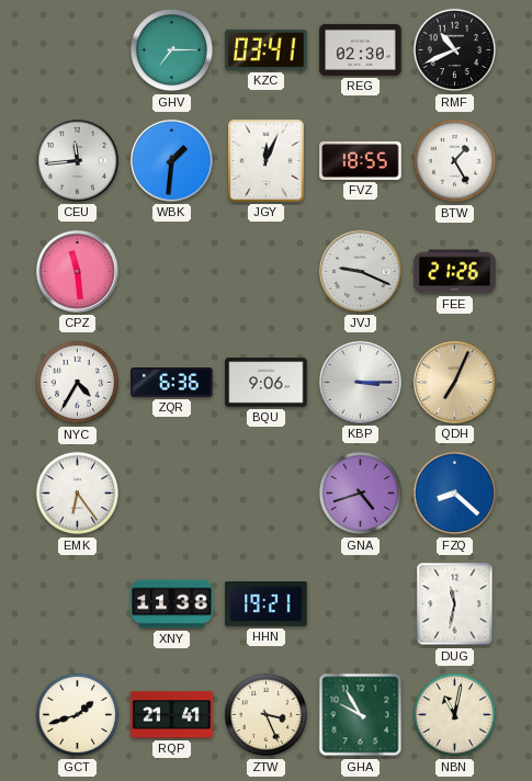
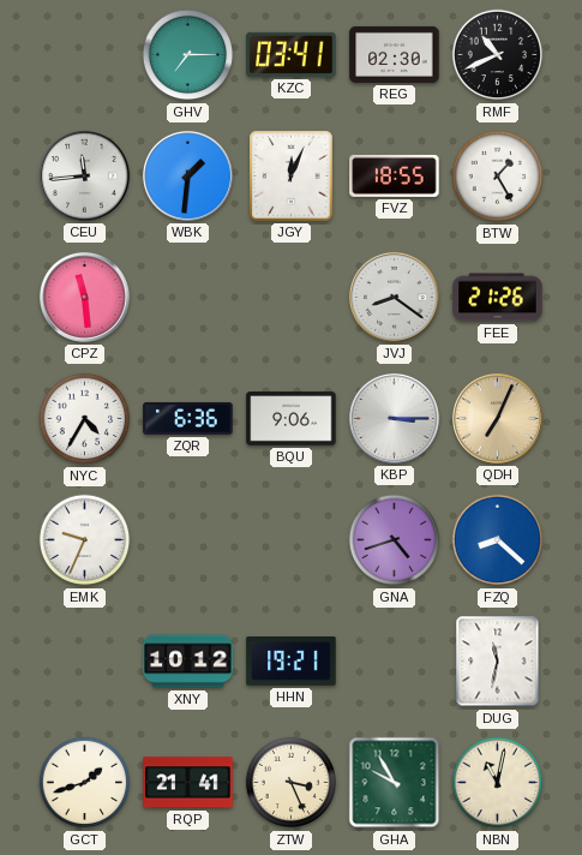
JVJ: 9:19 -> 8:21 (394, 297)
EMK: 6:24 -> 9:34 (85, 540)
XNY: 11:38 -> 10:12 (188, 662)
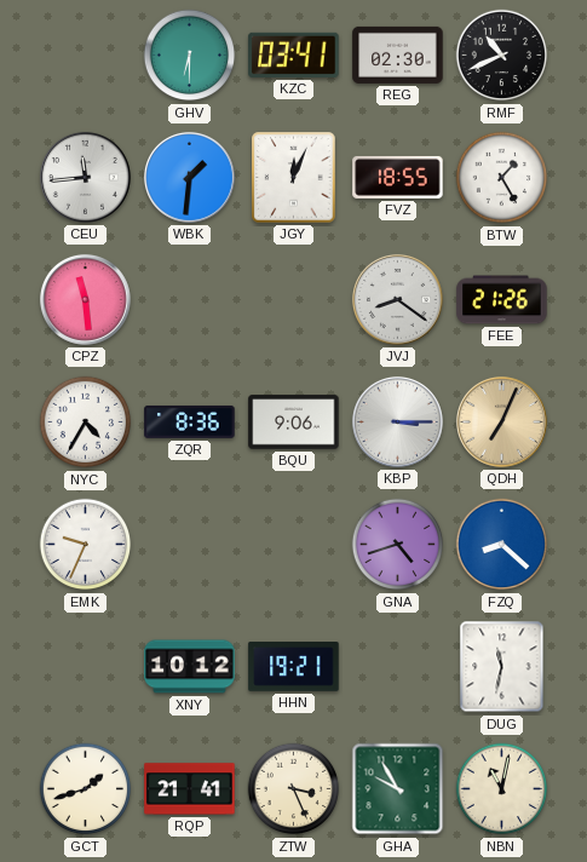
GHV: 7:15 -> 6:30 (190, 56)
ZQR: 6:36 -> 8:36 (190, 421)
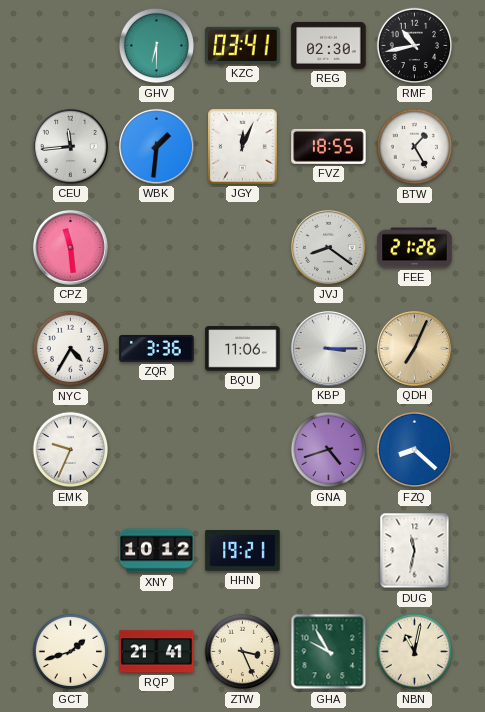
RMF: 10:41 -> 10:43 (415, 46)
ZQR: 8:36 -> 3:36 (157, 348)
BQU: 9:06 -> 11:06 (243, 349)
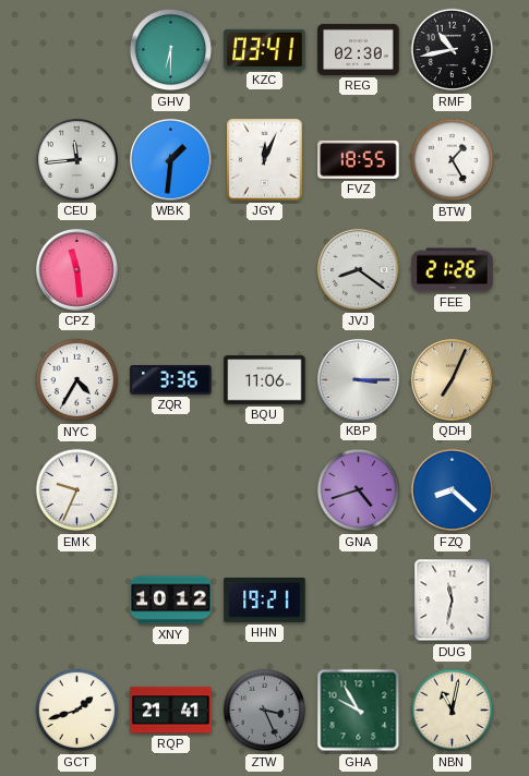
ZTW dial: cream -> grey (265, 711)
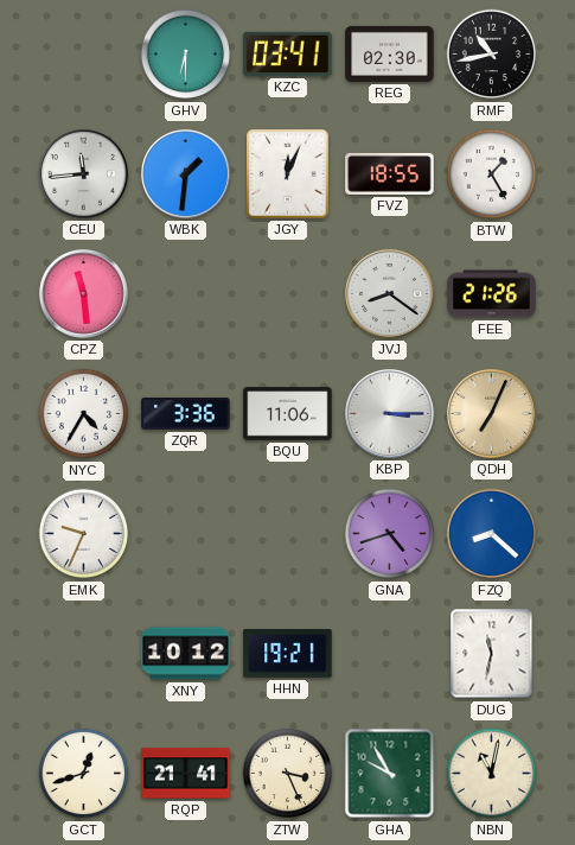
GCT: 1:42 -> 12:42 (84, 774)
ZTW dial: grey -> cream (288, 774)
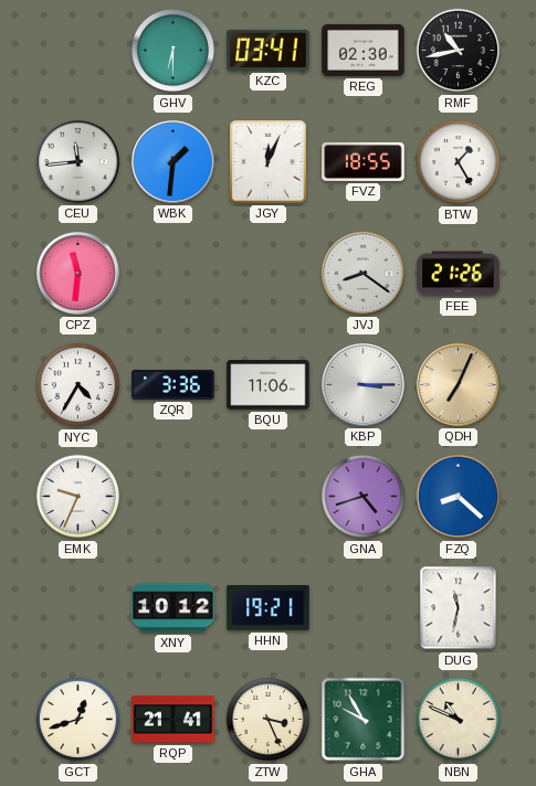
CPZ: 11:29 -> 11:31 (77, 273)
NBN: 11:02 -> 10:49 (459, 720)
